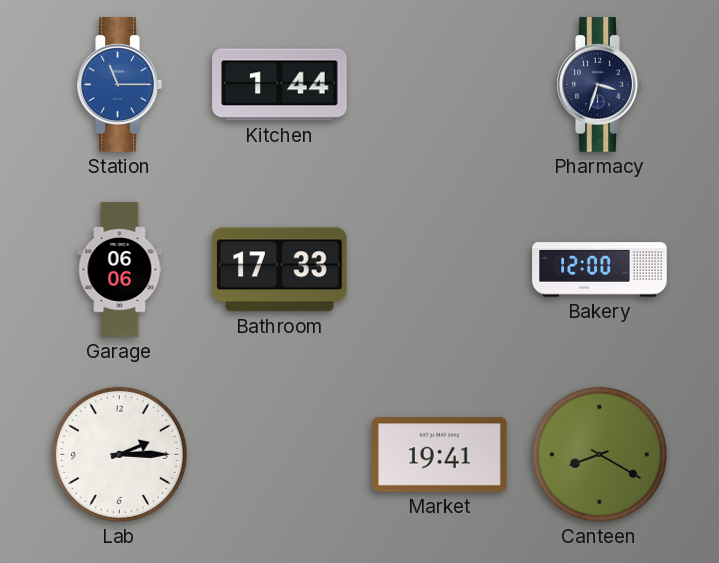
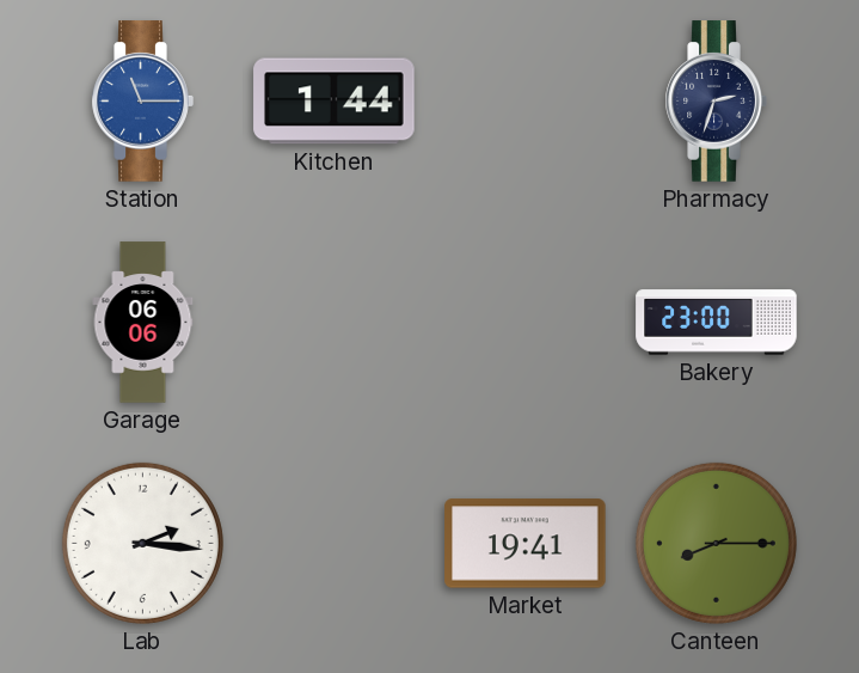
Pharmacy: 3:33 -> 2:33 (716, 102)
Bathroom: 17:33 -> none (280, 270)
Bakery: 12:00 -> 23:00 (717, 323)
Lab: 2:15 -> 2:16 (142, 543)
Canteen: 8:20 -> 8:15 (716, 543)
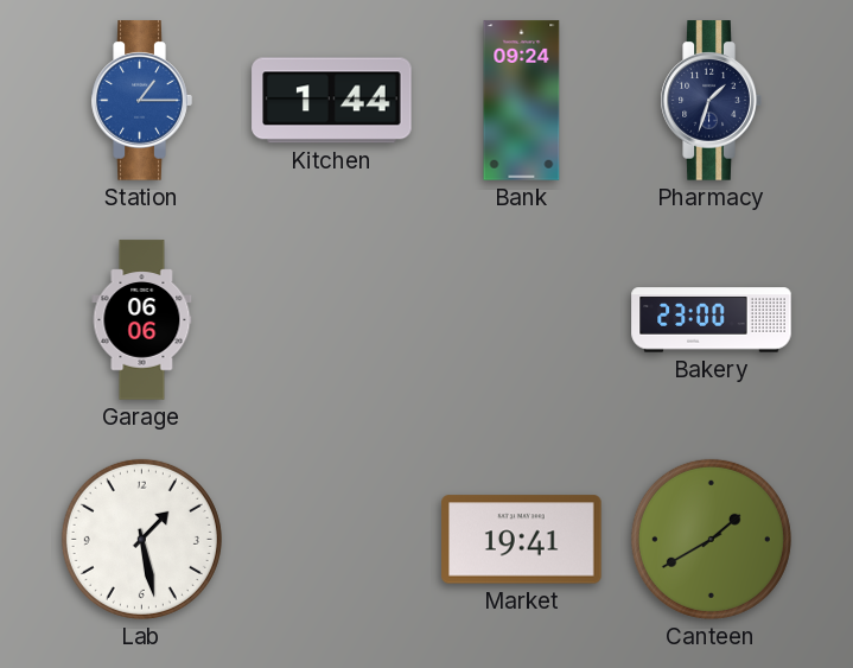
Station: 11:15 -> 1:15 (141, 101)
Bank: none -> 09:24 (522, 101)
Pharmacy: 2:33 -> 1:33 (711, 101)
Lab: 2:16 -> 1:28 (141, 539)
Canteen: 8:15 -> 1:40 (711, 539)
